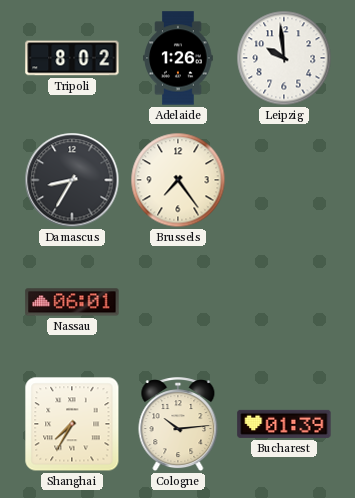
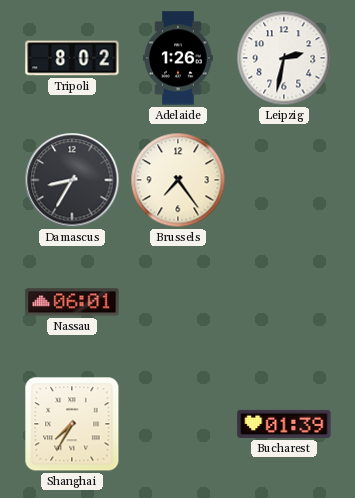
Leipzig: 9:59 -> 2:32 (284, 58)
Cologne: 10:14 -> none (178, 425)
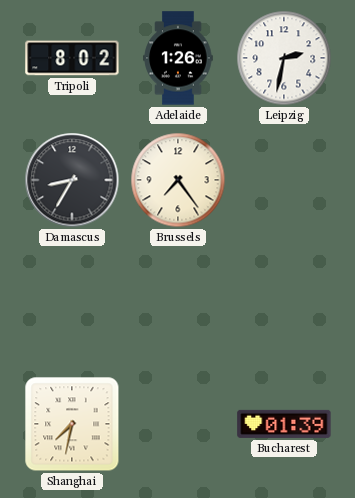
Nassau: 06:01 -> none (72, 302)
Shanghai: 7:35 -> 7:32 (72, 424)
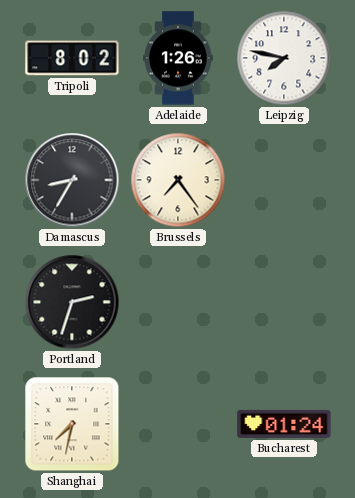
Leipzig: 2:32 -> 7:47 (284, 58)
Portland: none -> 2:33 (72, 302)
Bucharest: 01:39 -> 01:24 (284, 424)
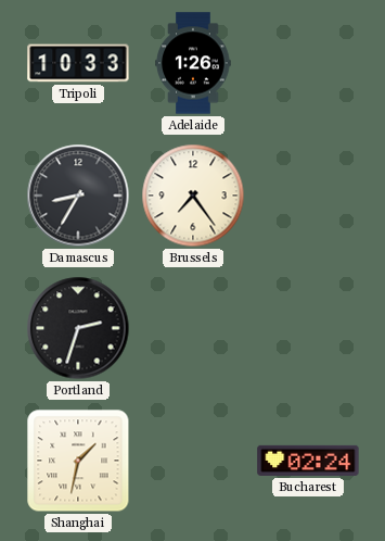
Tripoli: 8:02 -> 10:33 (78, 63)
Leipzig: 7:47 -> none (284, 58)
Shanghai: 7:32 -> 1:32 (78, 461)
Bucharest: 01:24 -> 02:24 (308, 461)
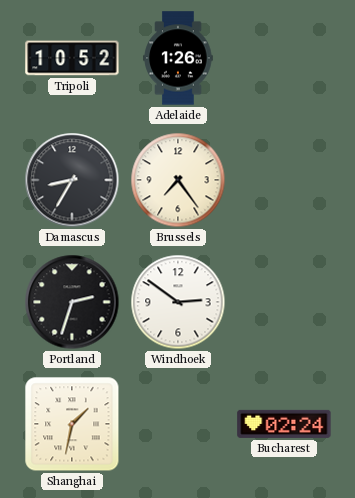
Tripoli: 10:33 -> 10:52 (72, 58)
Windhoek: none -> 2:51 (178, 302)
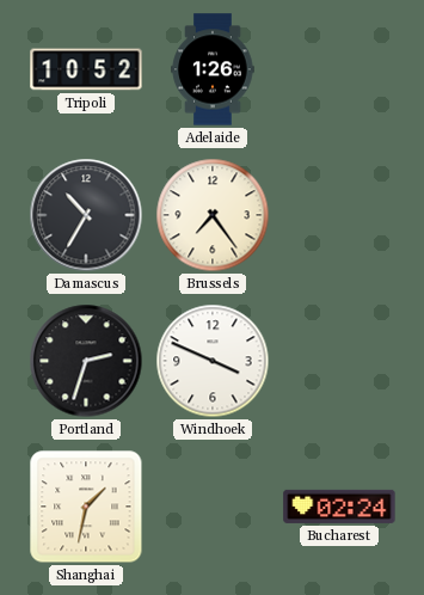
Damascus: 8:35 -> 10:35 (86, 215)
Windhoek: 2:51 -> 3:49 (213, 361)
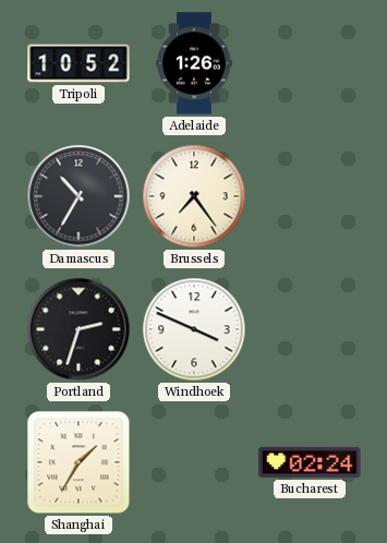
Shanghai: 1:32 -> 1:35 (78, 462)
